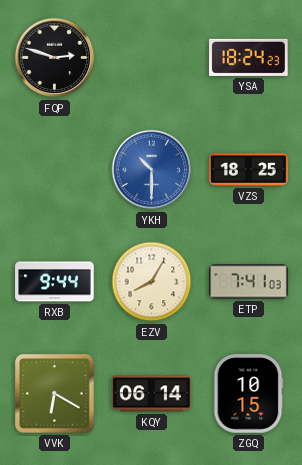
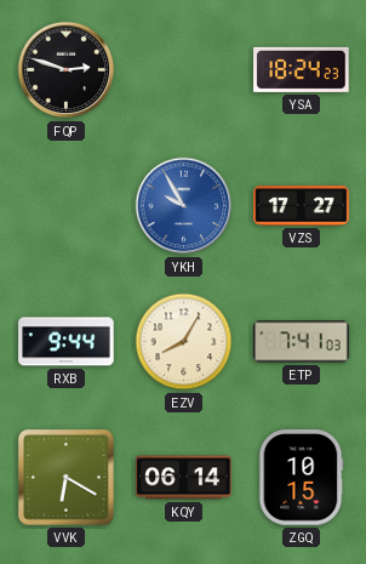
YKH: 10:30 -> 9:55 (184, 206)
VZS: 18:25 -> 17:27 (302, 206)
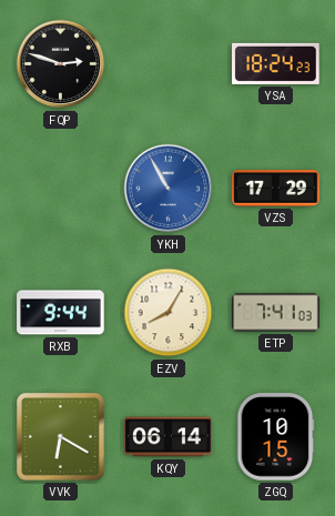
YKH: 9:55 -> 10:55 (169, 189)
VZS: 17:27 -> 17:29 (276, 189)
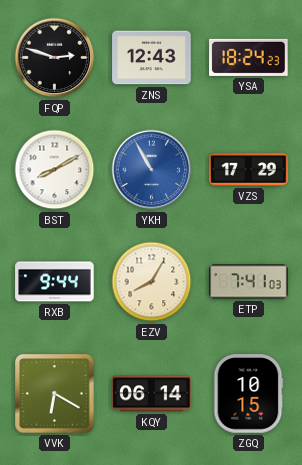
ZNS: none -> 12:43 (152, 58)
BST: none -> 8:10 (55, 170)
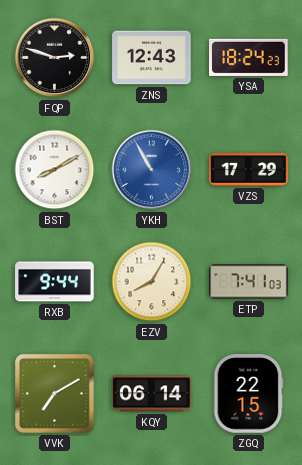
VVK: 6:20 -> 7:10 (55, 394)
ZGQ: 10:15 -> 22:15 (248, 394)
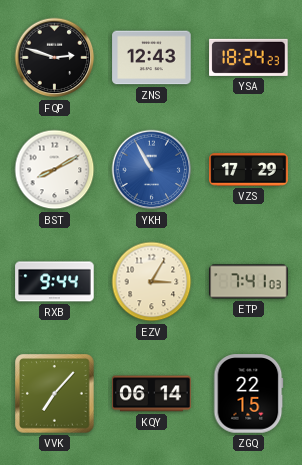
EZV: 8:05 -> 3:05 (152, 282)
VVK: 7:10 -> 7:07 (55, 394)
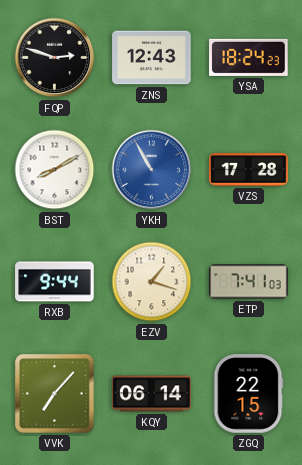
VZS: 17:29 -> 17:28 (249, 170)
EZV: 3:05 -> 1:18 (152, 282)
